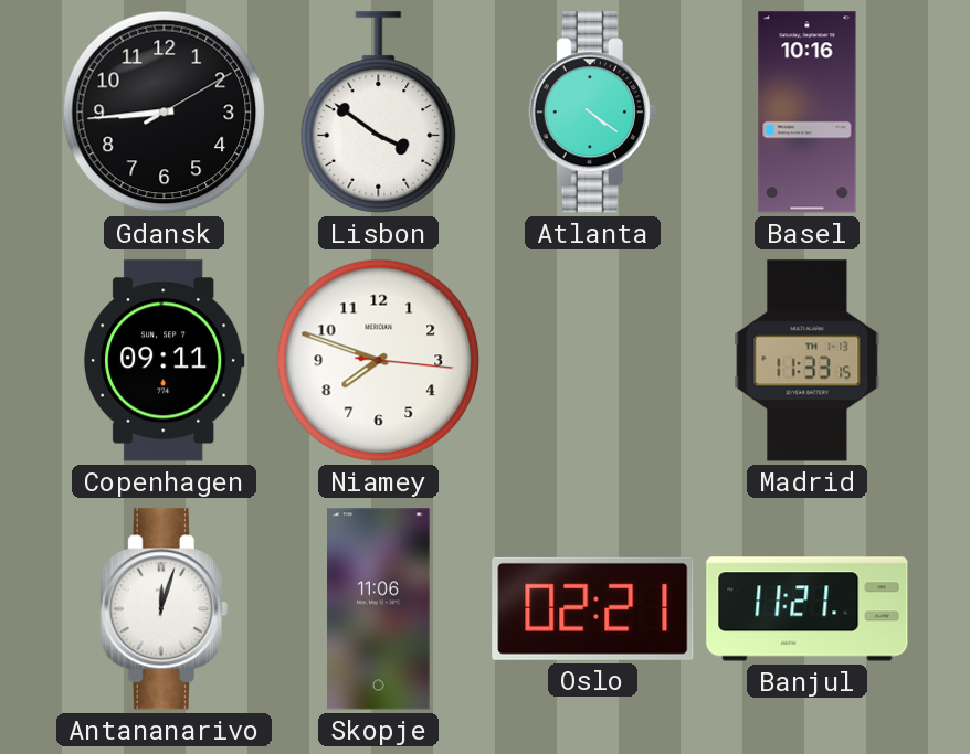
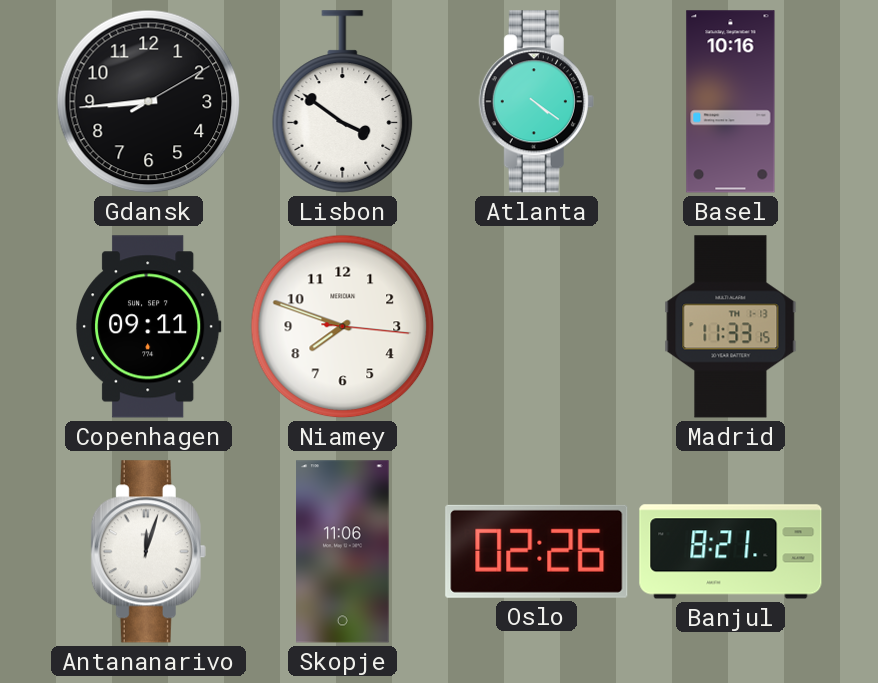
Oslo: 02:21 -> 02:26 (537, 551)
Banjul: 11:21 -> 8:21 (731, 552)
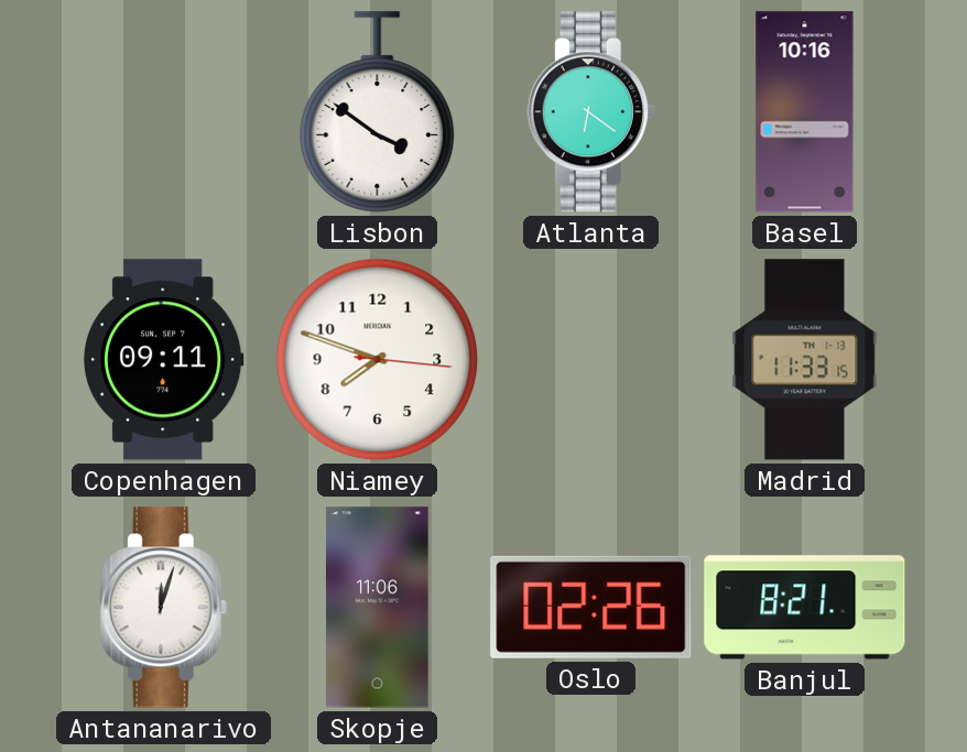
Gdansk: 8:44 -> none (149, 102)
Atlanta: 4:21 -> 6:21 (590, 112)
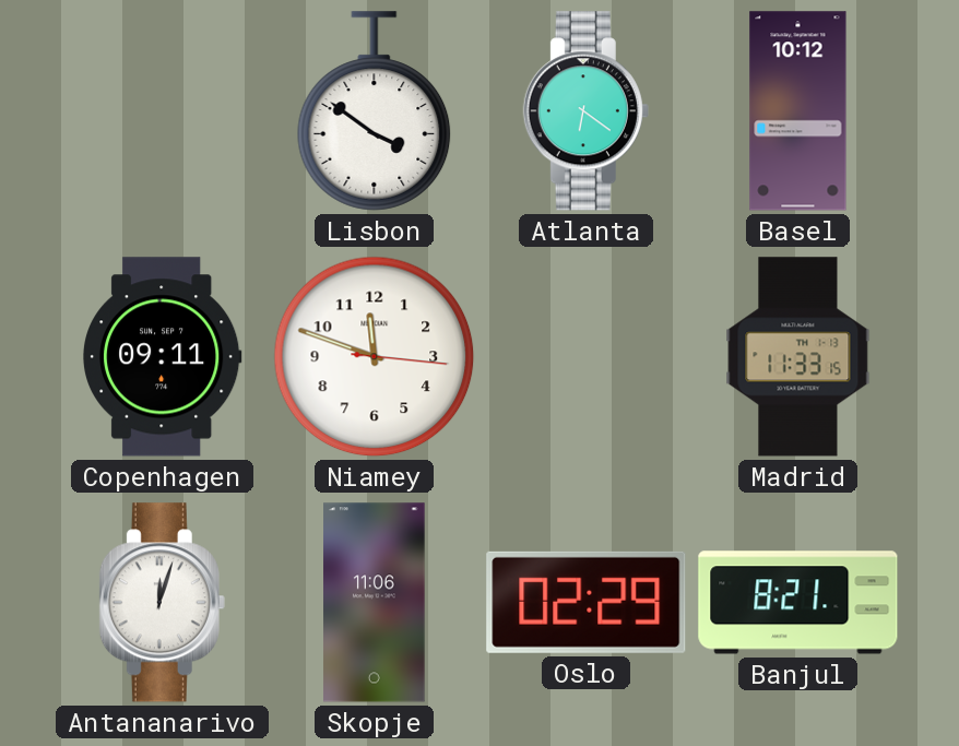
Basel: 10:16 -> 10:12 (798, 111)
Niamey: 7:48 -> 11:48 (375, 357)
Oslo: 02:26 -> 02:29 (587, 602)
